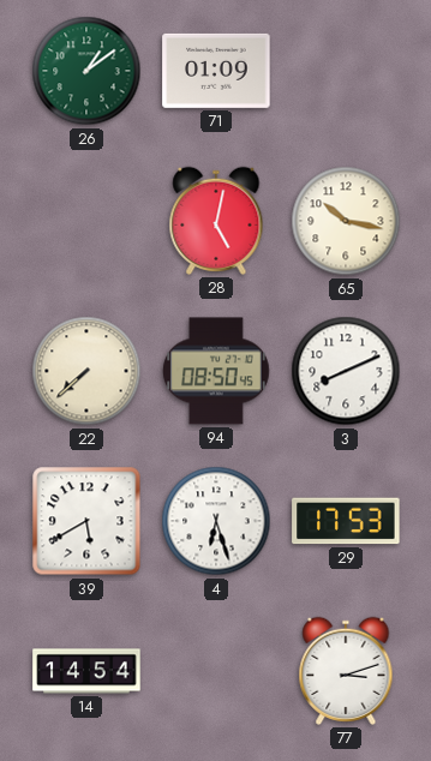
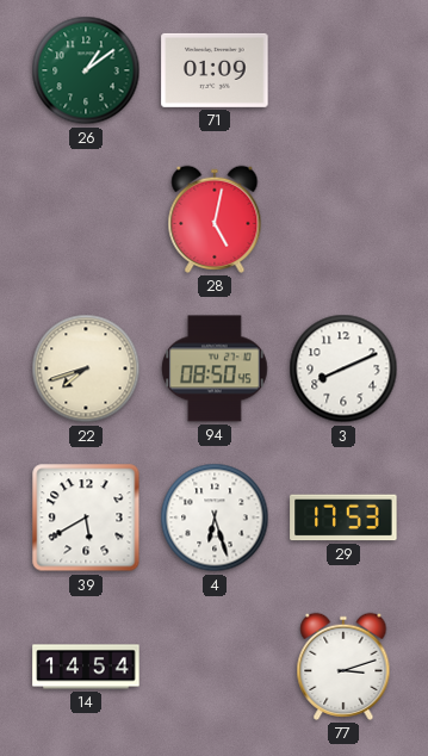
65: 10:17 -> none (346, 221)
22: 7:38 -> 7:42 (86, 368)
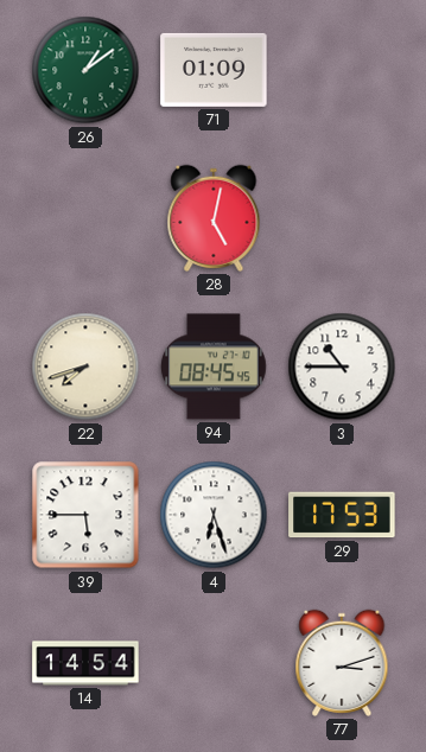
94: 08:50 -> 08:45 (215, 367)
3: 8:11 -> 10:45 (342, 367)
39: 5:40 -> 5:45 (85, 515)
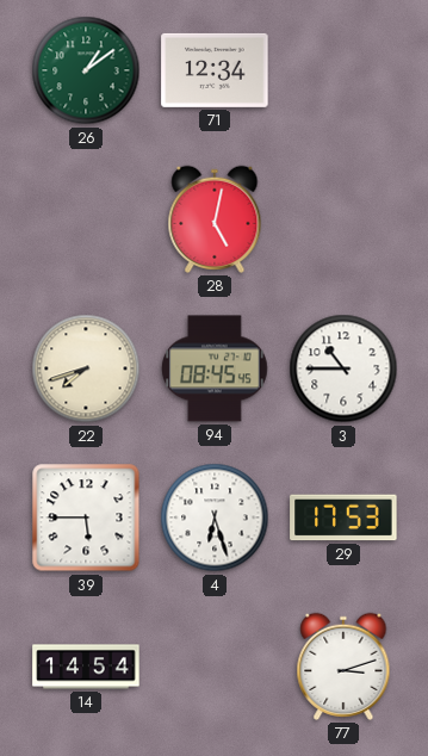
71: 01:09 -> 12:34 (215, 70)
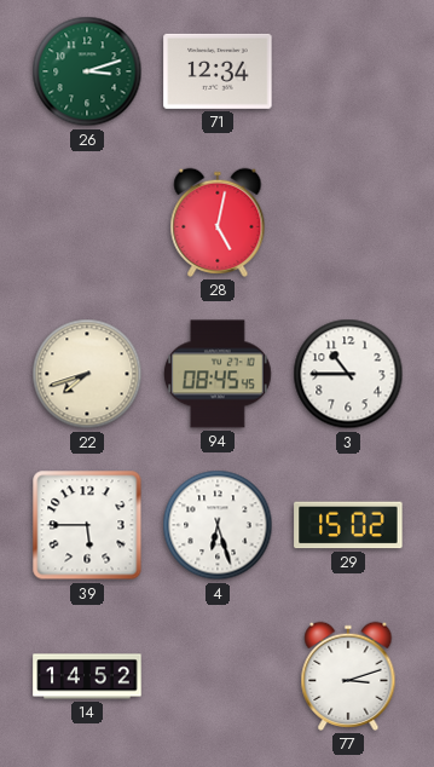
26: 1:09 -> 3:12 (87, 71)
29: 17:53 -> 15:02 (348, 525)
14: 14:54 -> 14:52 (87, 676)
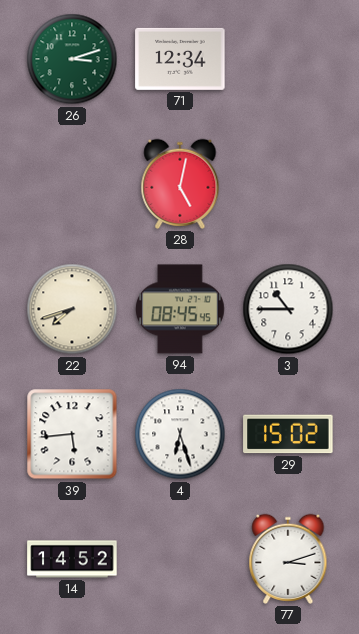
39: 5:45 -> 5:44 (72, 434)
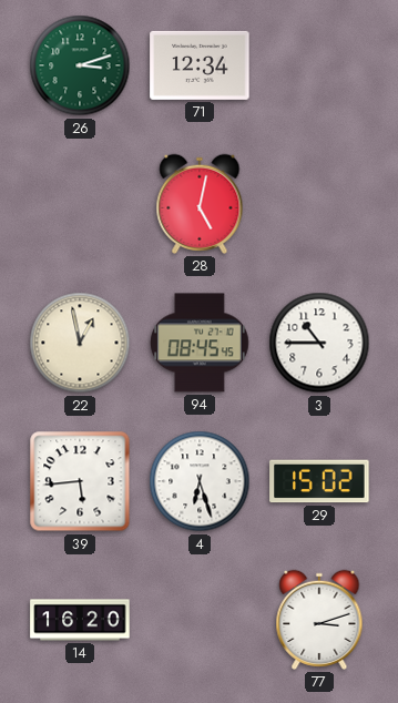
22: 7:42 -> 12:58 (80, 343)
14: 14:52 -> 16:20 (80, 620)
